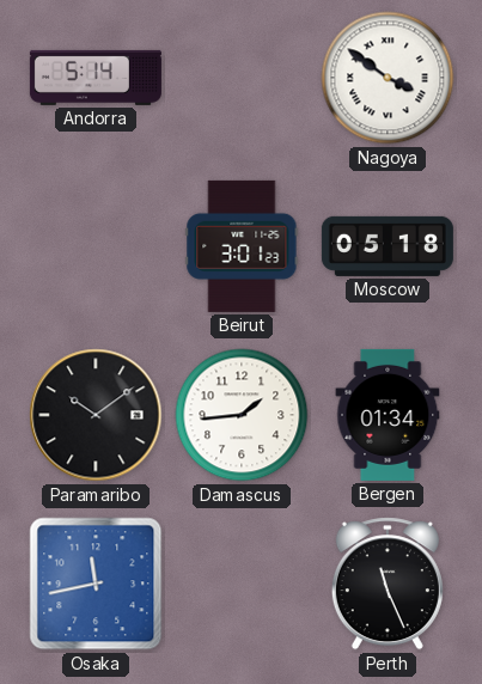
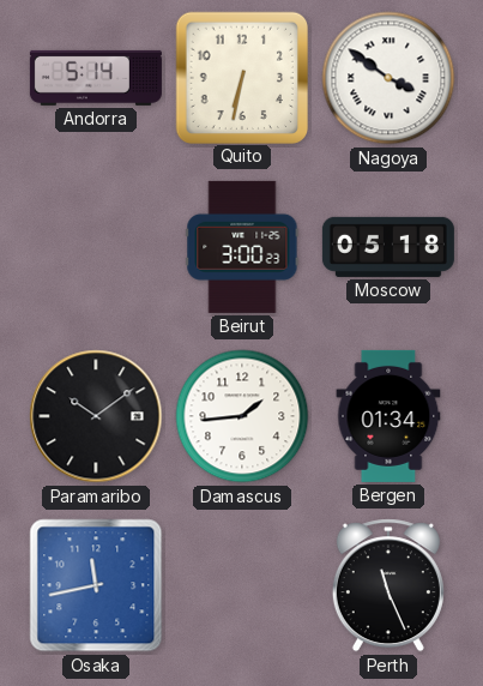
Quito: none -> 6:32 (241, 77)
Beirut: 3:01 -> 3:00 (242, 247)
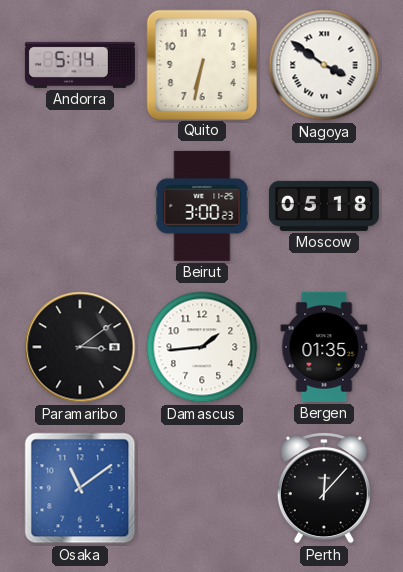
Paramaribo: 10:09 -> 3:09 (80, 347)
Bergen: 01:34 -> 01:35 (324, 347)
Osaka: 11:43 -> 11:09 (80, 488)
Perth: 11:26 -> 12:07 (324, 488)
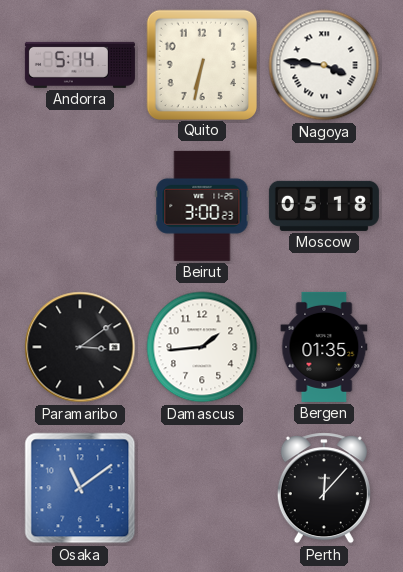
Nagoya: 3:51 -> 3:46 (324, 65)
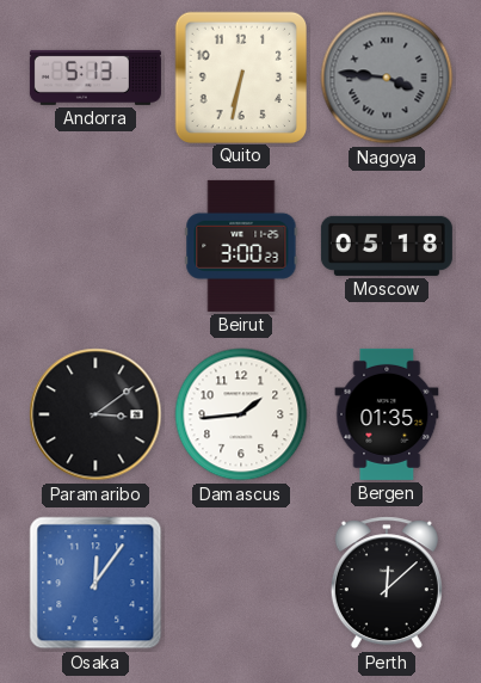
Andorra: 5:14 -> 5:13 (95, 78)
Nagoya dial: white -> grey (387, 78)
Osaka: 11:09 -> 12:06 (95, 583)
Perth: 12:07 -> 12:08 (387, 583)
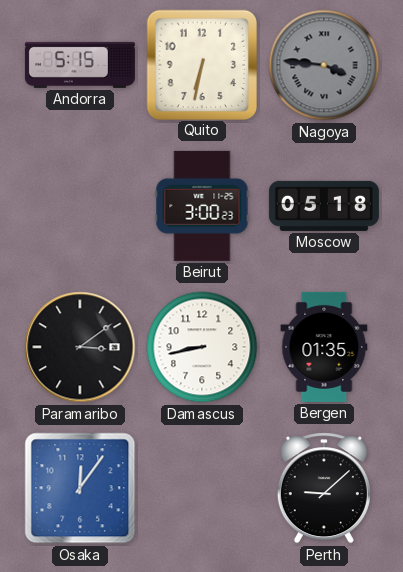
Andorra: 5:13 -> 5:15 (80, 65)
Damascus: 1:44 -> 8:43 (202, 347)
Perth: 12:08 -> 9:08 (324, 488)
